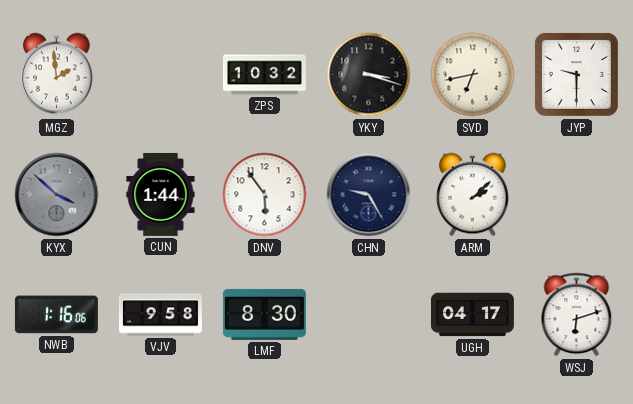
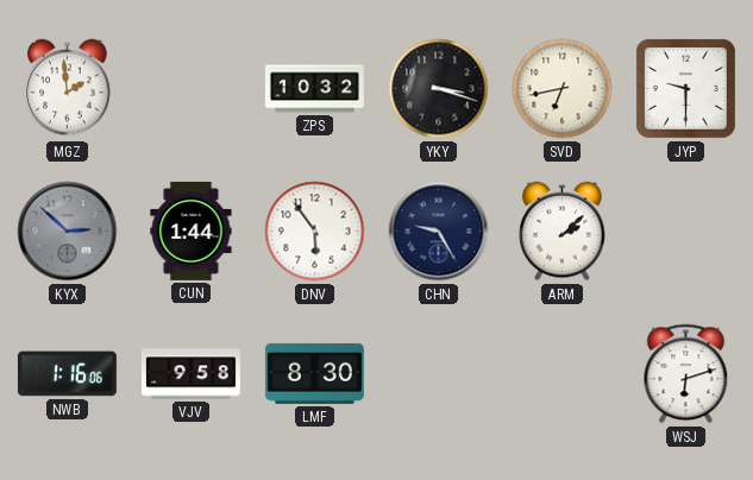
KYX: 3:52 -> 2:52 (68, 232)
UGH: 04:17 -> none (472, 315)
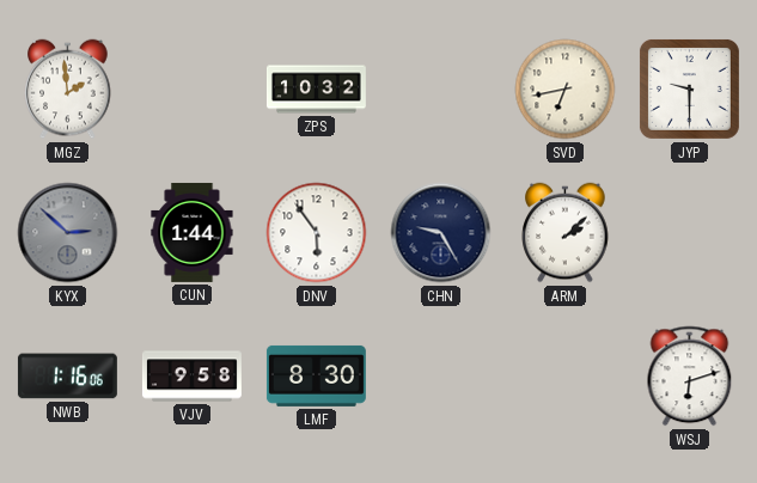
YKY: 3:18 -> none (439, 89)
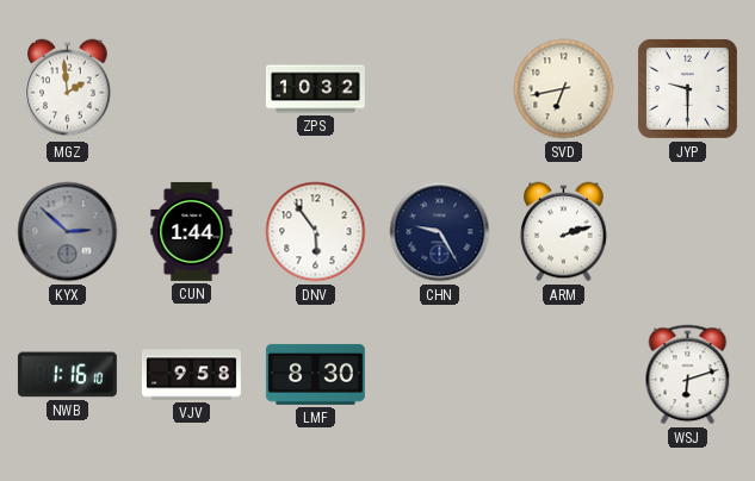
ARM: 2:08 -> 2:12 (564, 232)
NWB: 1:16:06 -> 1:16:10 (67, 375)
